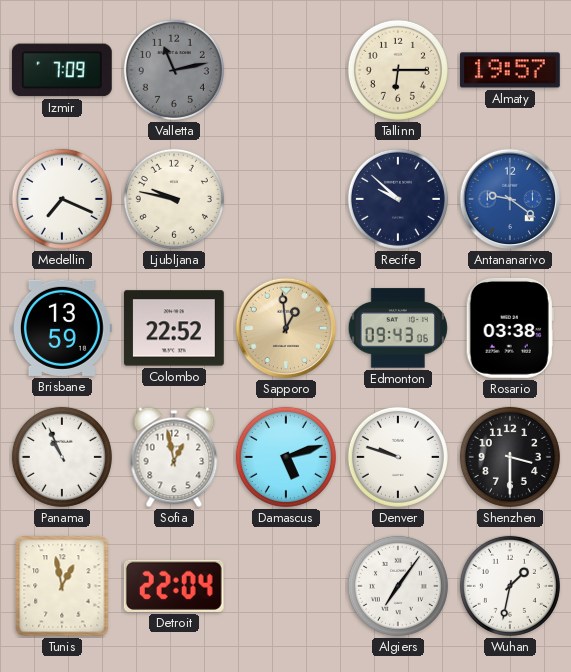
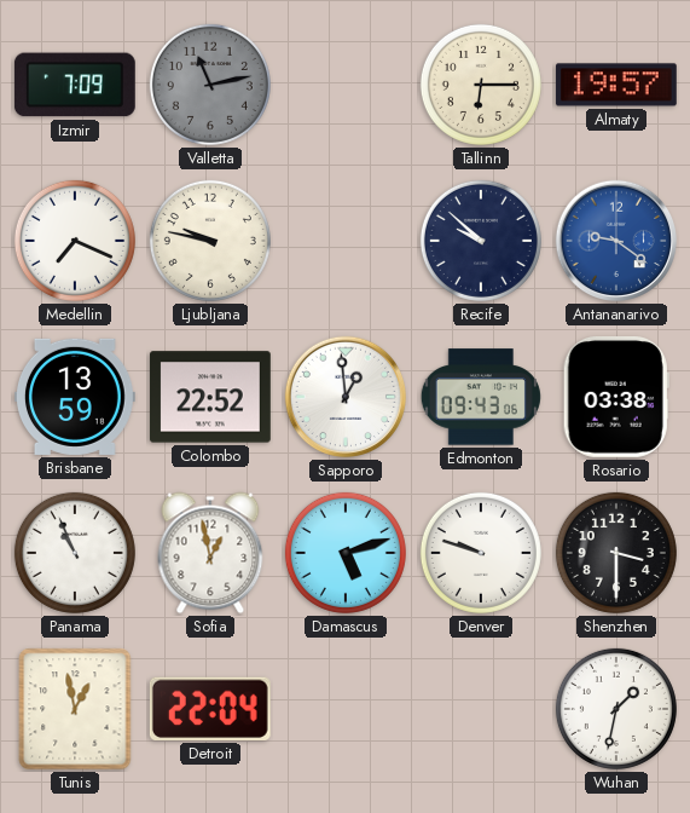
Sapporo dial: champagne -> white (346, 397)
Algiers: 7:06 -> none (398, 586)
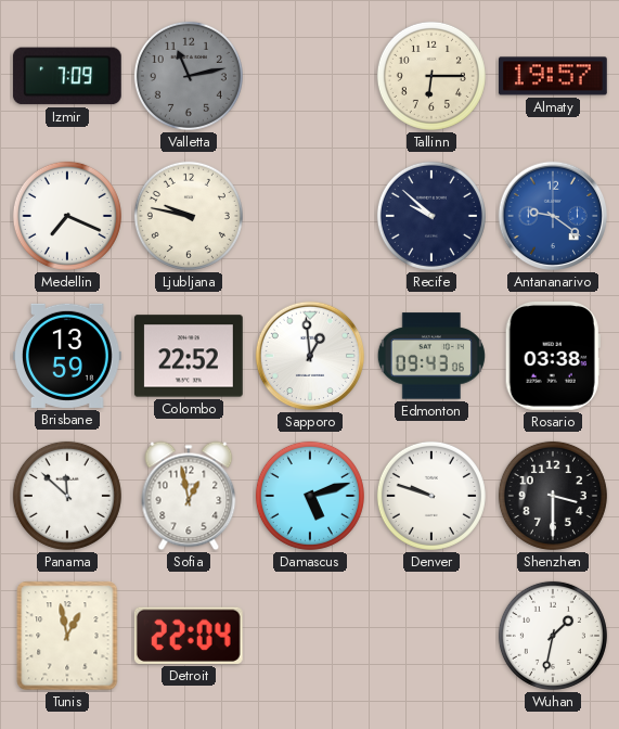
Panama: 10:56 -> 11:52 (67, 496)
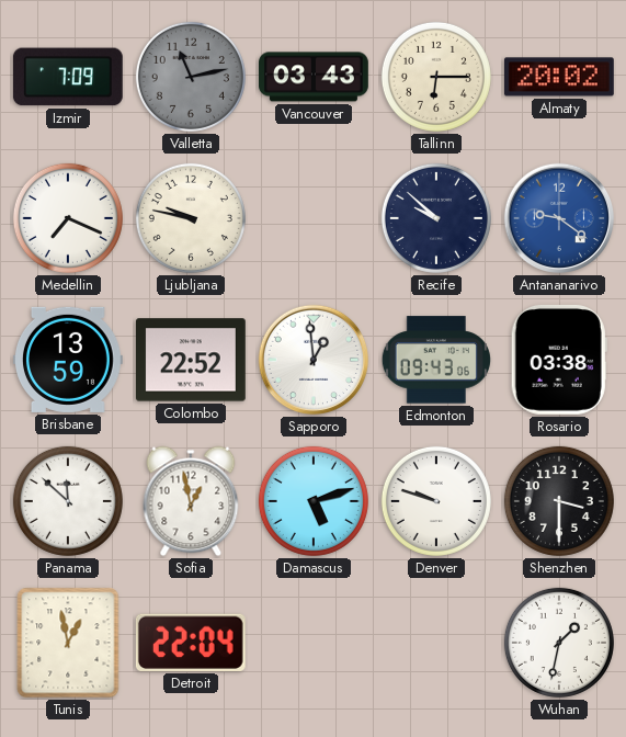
Vancouver: none -> 03:43 (315, 77)
Almaty: 19:57 -> 20:02 (559, 77)
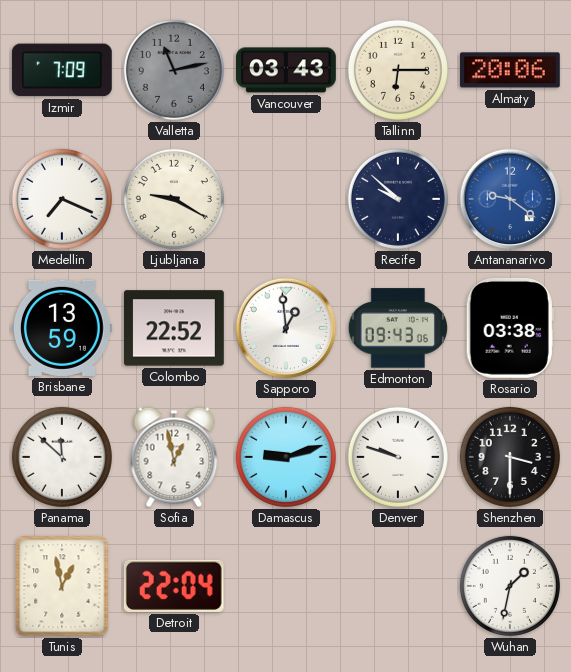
Almaty: 20:02 -> 20:06 (510, 70)
Ljubljana: 9:47 -> 9:20 (174, 199)
Damascus: 5:12 -> 9:12 (286, 457)
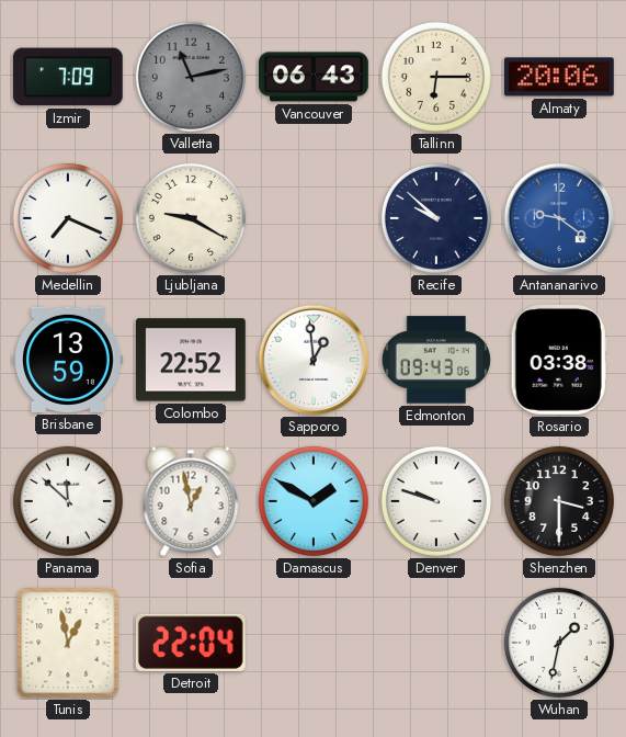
Vancouver: 03:43 -> 06:43 (315, 77)
Damascus: 9:12 -> 1:50 (314, 501)
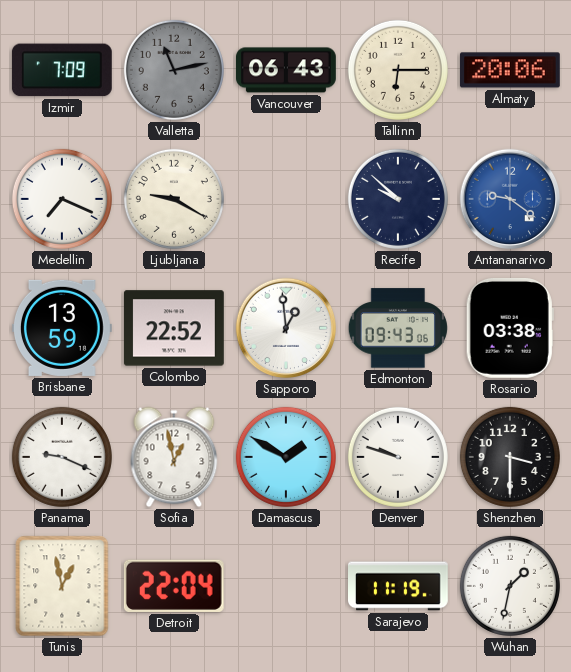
Panama: 11:52 -> 9:19 (62, 457)
Sarajevo: none -> 11:19 (399, 586)
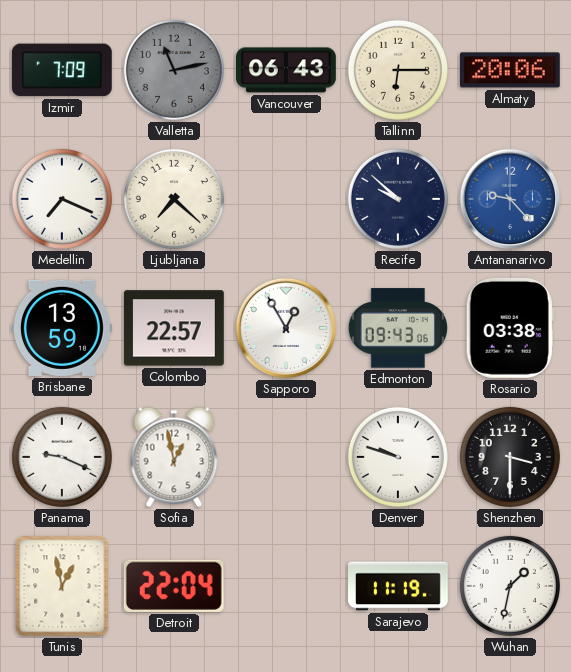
Ljubljana: 9:20 -> 7:22 (174, 199)
Antananarivo: 9:21 -> 9:23 (510, 199)
Colombo: 22:52 -> 22:57 (174, 328)
Sapporo: 12:59 -> 12:55 (286, 328)
Damascus: 1:50 -> none (286, 457)
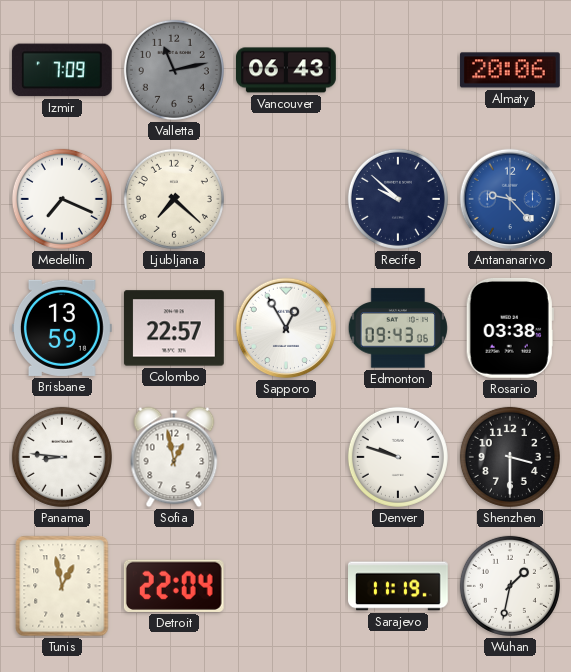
Tallinn: 6:15 -> none (398, 70)
Panama: 9:19 -> 8:46 (62, 457)
